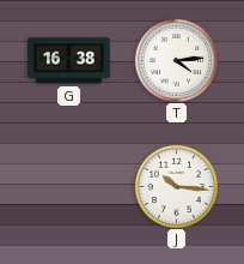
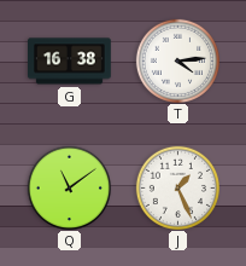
Q: none -> 11:09 (69, 187)
J: 10:16 -> 1:26 (177, 187)
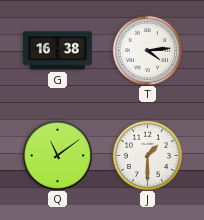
J: 1:26 -> 1:30 (147, 155)
